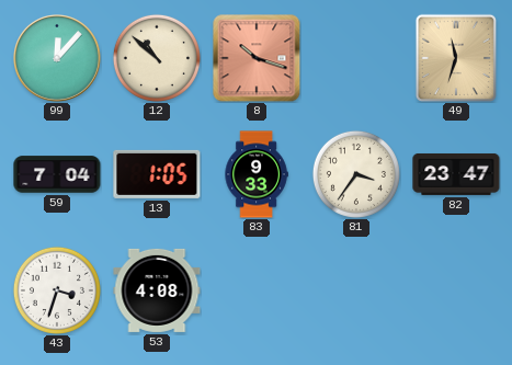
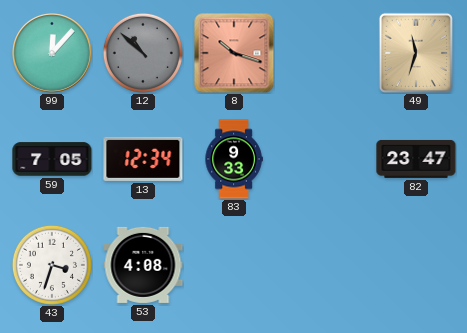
12 dial: cream -> grey (143, 53)
59: 7:04 -> 7:05 (52, 159)
13: 1:05 -> 12:34 (143, 159)
81: 3:36 -> none (356, 174)
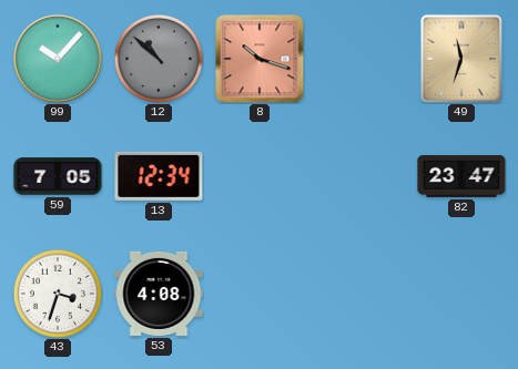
99: 12:07 -> 10:07 (59, 60)
83: 9:33 -> none (234, 159)
